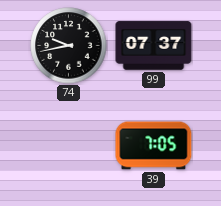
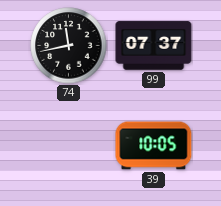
74: 9:43 -> 11:43 (69, 46)
39: 7:05 -> 10:05 (154, 146)
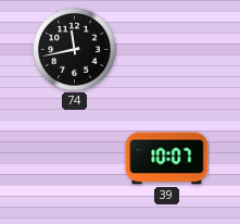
99: 07:37 -> none (154, 46)
39: 10:05 -> 10:07 (167, 159)
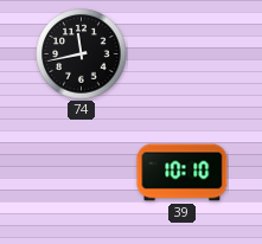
39: 10:07 -> 10:10 (183, 173)
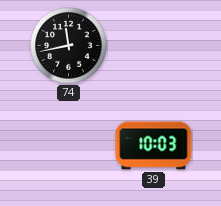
39: 10:10 -> 10:03 (154, 146)
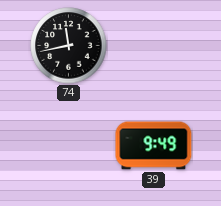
39: 10:03 -> 9:49 (154, 146)
